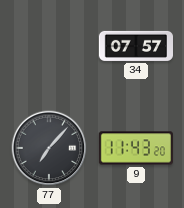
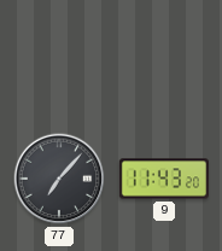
34: 07:57 -> none (135, 46)
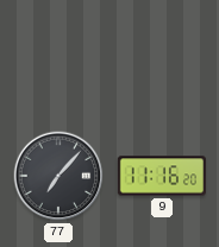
9: 11:43 -> 11:16 (162, 176)
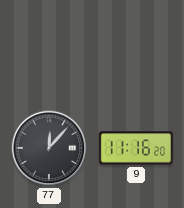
77: 7:07 -> 12:07 (49, 148)
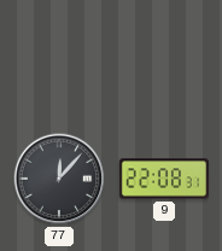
9: 11:16 -> 22:08 (164, 179)
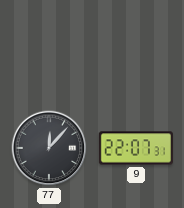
9: 22:08 -> 22:07 (136, 148)
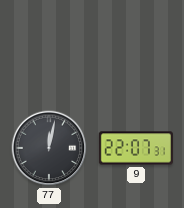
77: 12:07 -> 12:02 (49, 148)
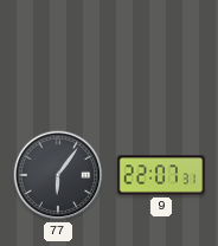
77: 12:02 -> 6:06 (58, 175)
